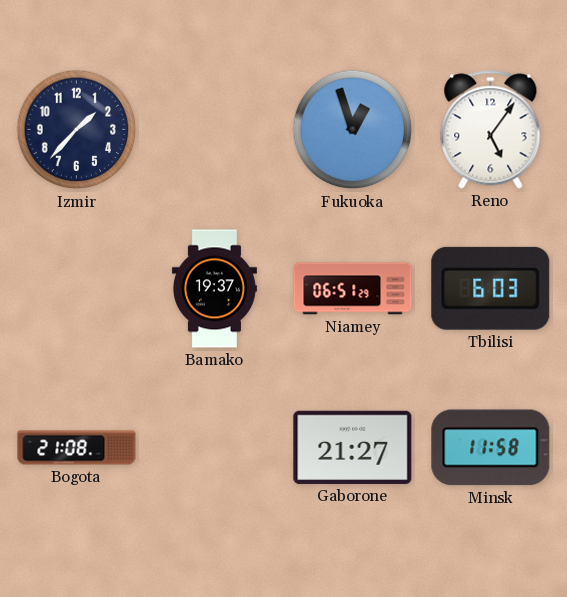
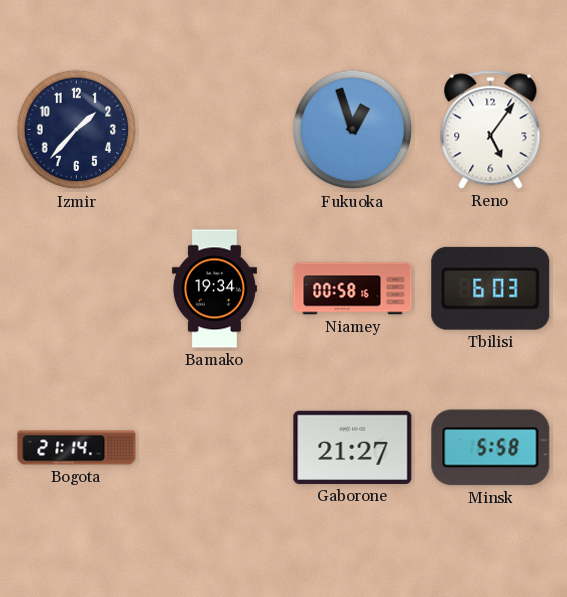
Bamako: 19:37 -> 19:34 (214, 289)
Niamey: 06:51 -> 00:58 (353, 289)
Bogota: 21:08 -> 21:14 (77, 448)
Minsk: 11:58 -> 5:58 (491, 448)
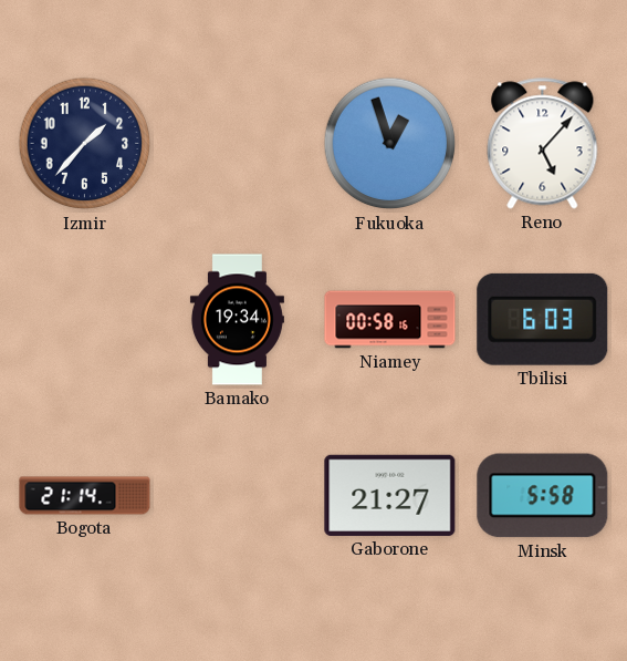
Reno: 5:06 -> 5:07 (543, 144)
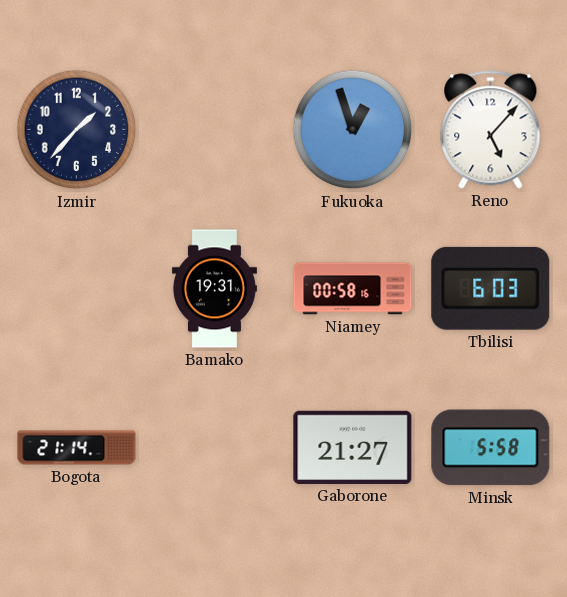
Bamako: 19:34 -> 19:31 (214, 289)
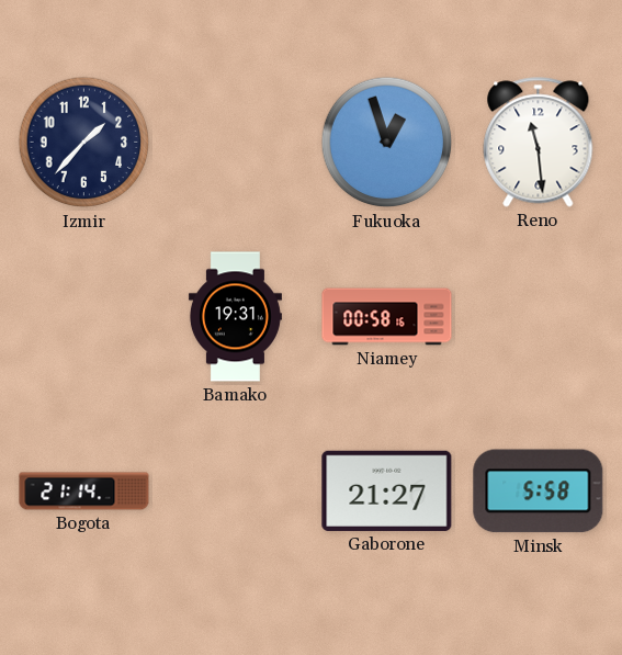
Reno: 5:07 -> 11:29 (539, 143)
Tbilisi: 6:03 -> none (491, 288)
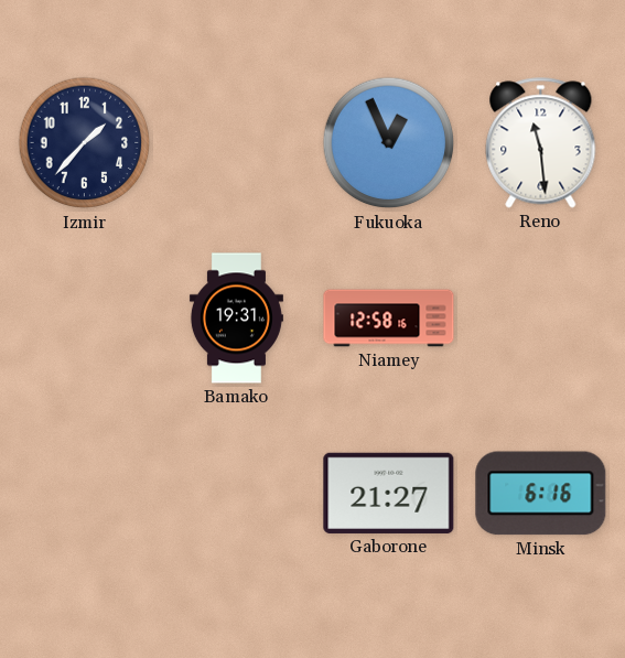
Fukuoka: 12:57 -> 12:56 (389, 143)
Niamey: 00:58 -> 12:58 (389, 319)
Bogota: 21:14 -> none (84, 492)
Minsk: 5:58 -> 6:16 (541, 494)
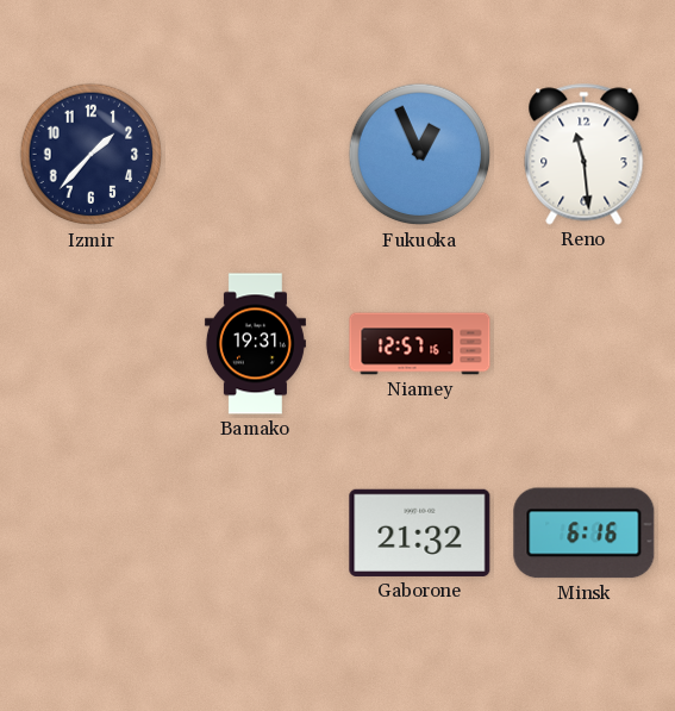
Niamey: 12:58 -> 12:57 (420, 344)
Gaborone: 21:27 -> 21:32 (420, 532)
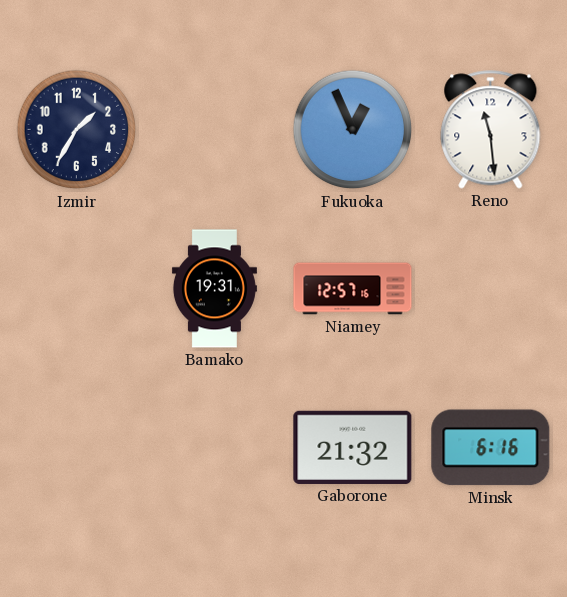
Izmir: 1:37 -> 1:35 (77, 130)
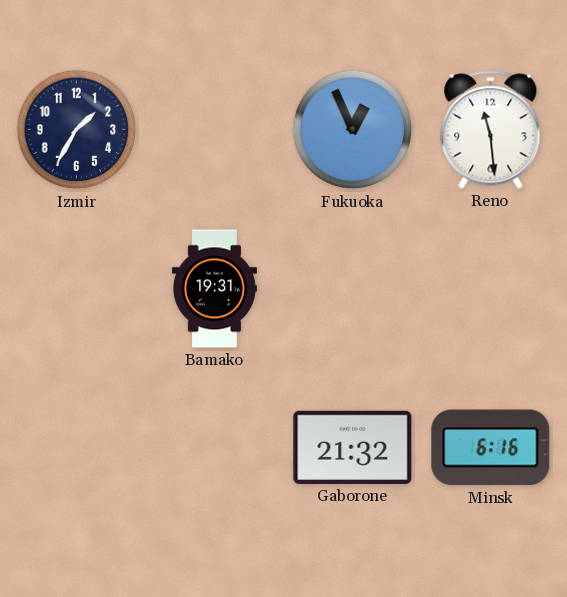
Niamey: 12:57 -> none (353, 289)
